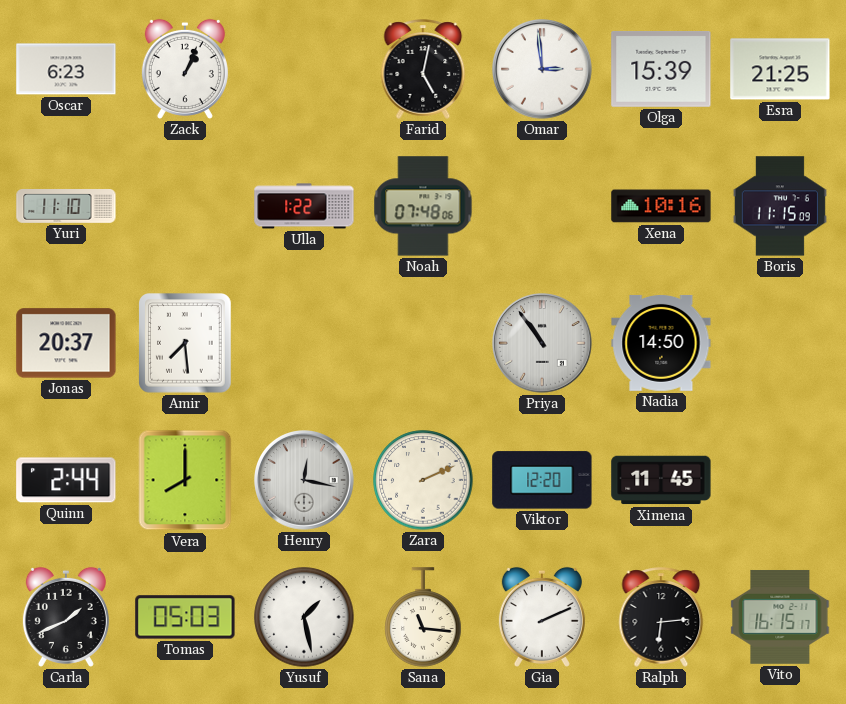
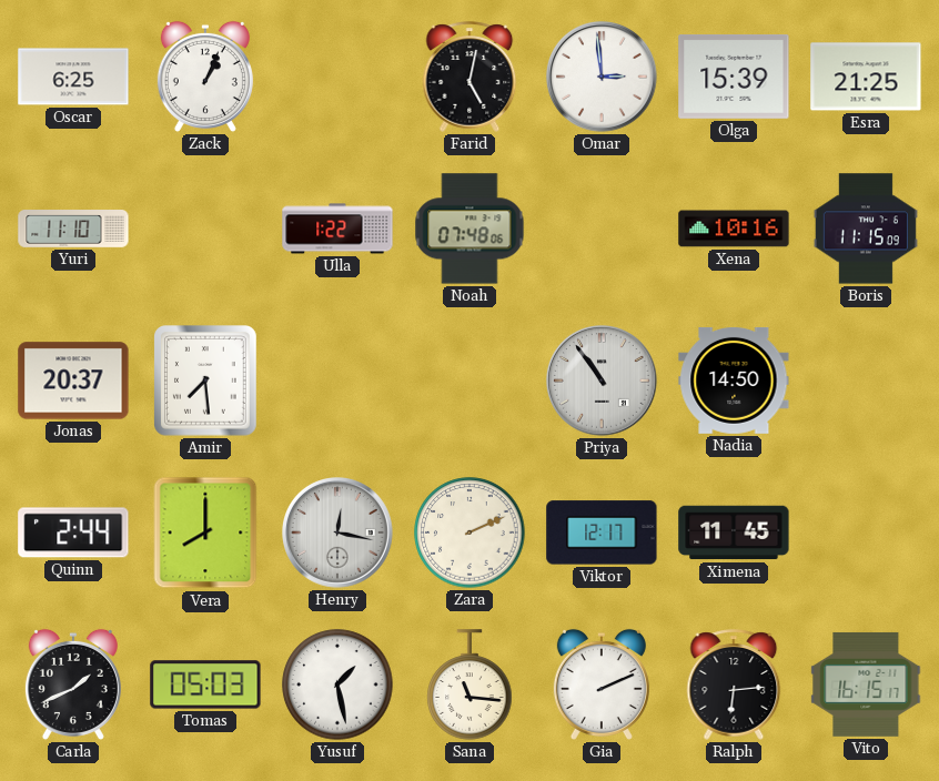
Oscar: 6:23 -> 6:25 (73, 77)
Viktor: 12:20 -> 12:17 (602, 532)
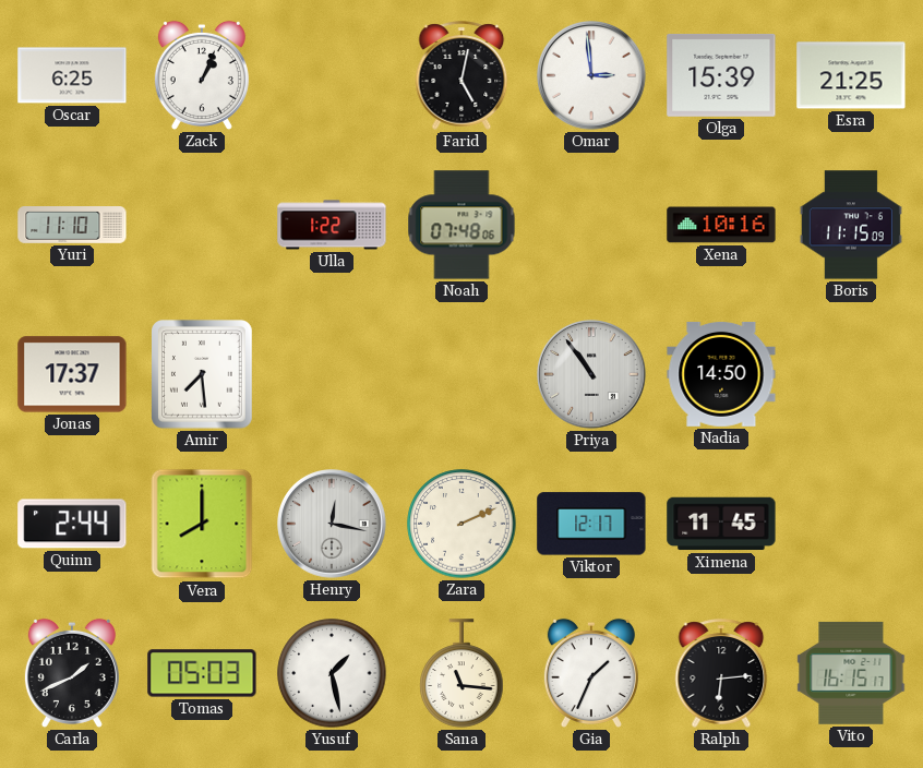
Jonas: 20:37 -> 17:37 (72, 374)
Gia: 2:11 -> 1:34 (591, 673)
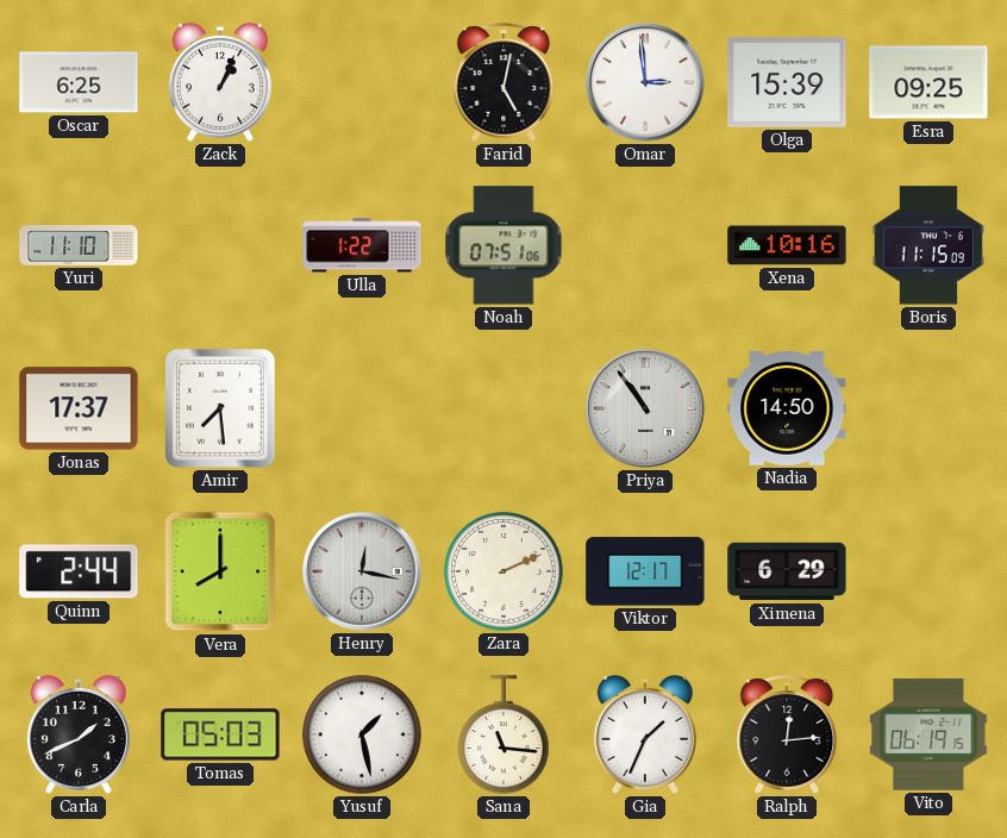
Esra: 21:25 -> 09:25 (928, 82)
Noah: 07:48 -> 07:51 (504, 245)
Ximena: 11:45 -> 6:29 (787, 571)
Ralph: 6:14 -> 12:14 (787, 734)
Vito: 16:15 -> 06:19 (928, 734)
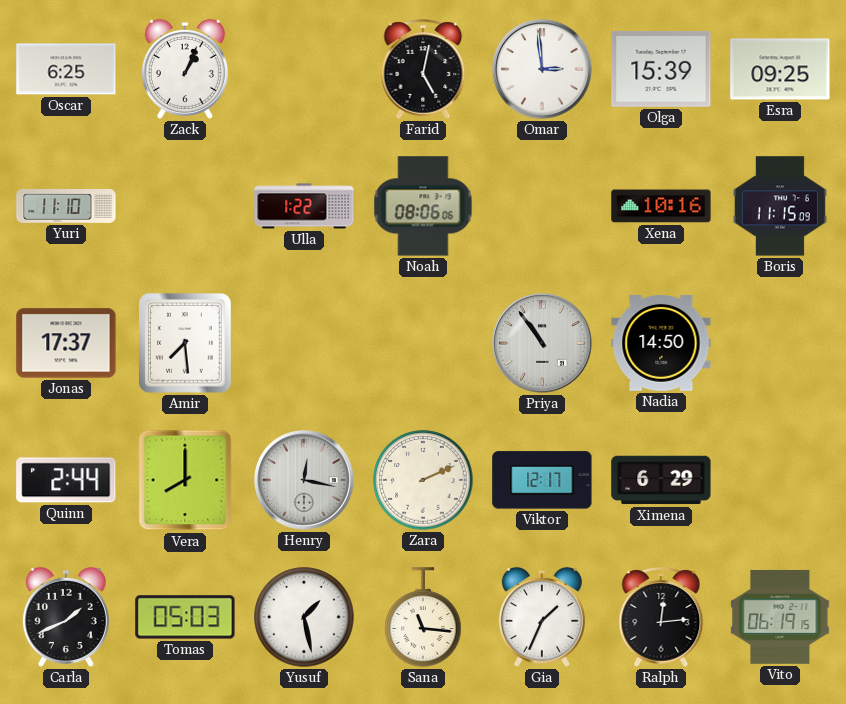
Noah: 07:51 -> 08:06 (423, 206)
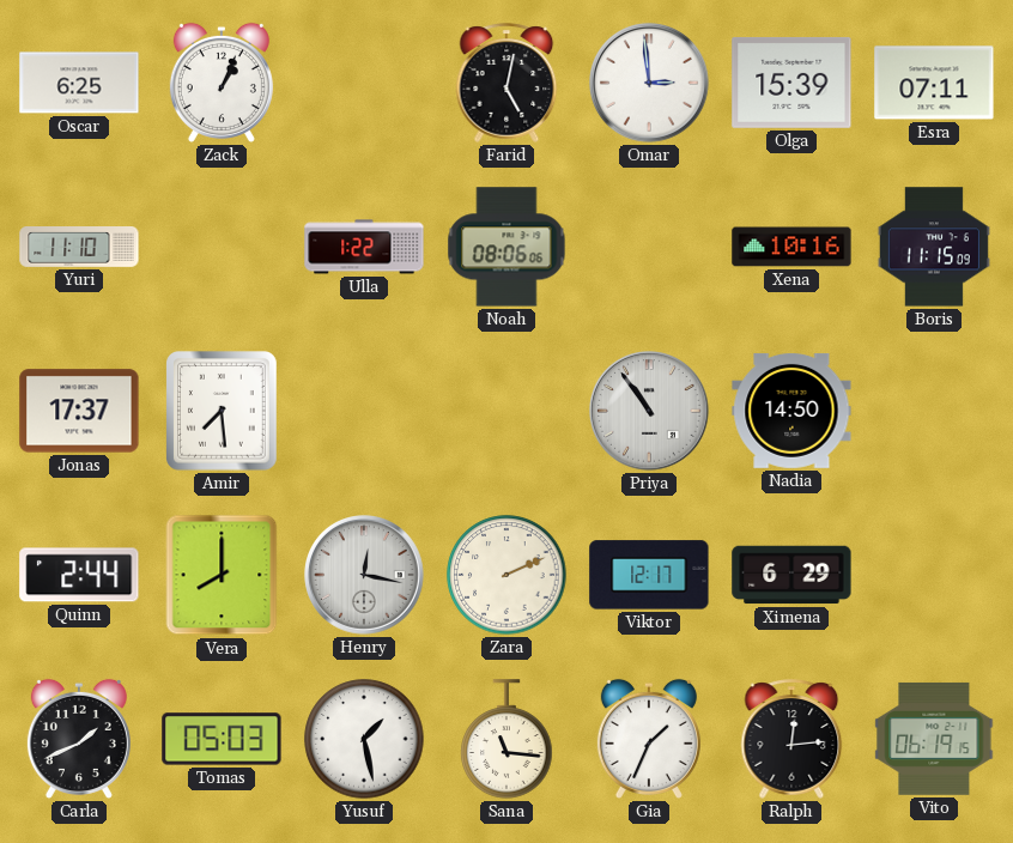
Esra: 09:25 -> 07:11 (934, 83)
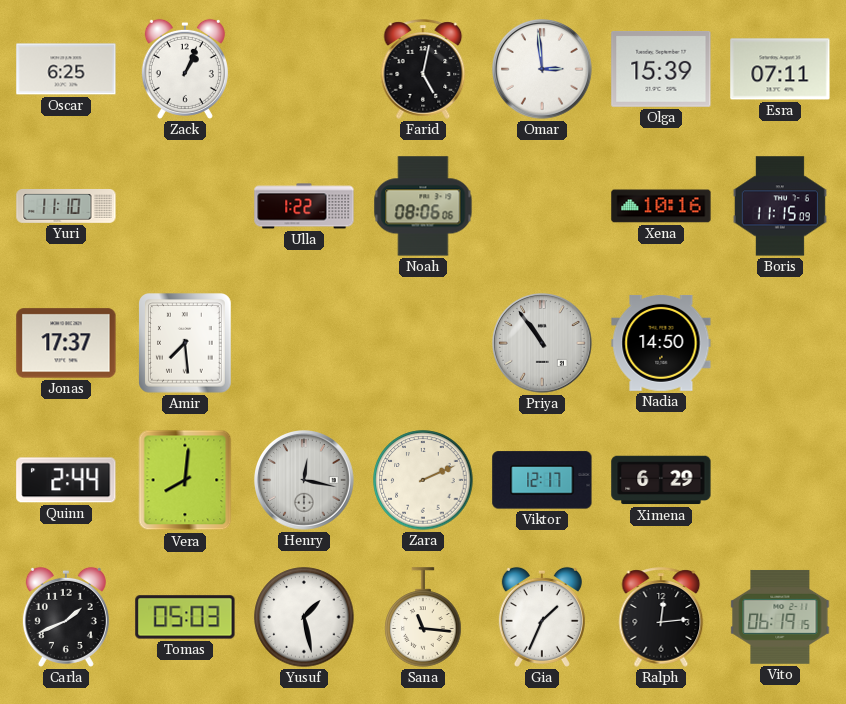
Vera: 8:00 -> 8:01 (185, 480)
